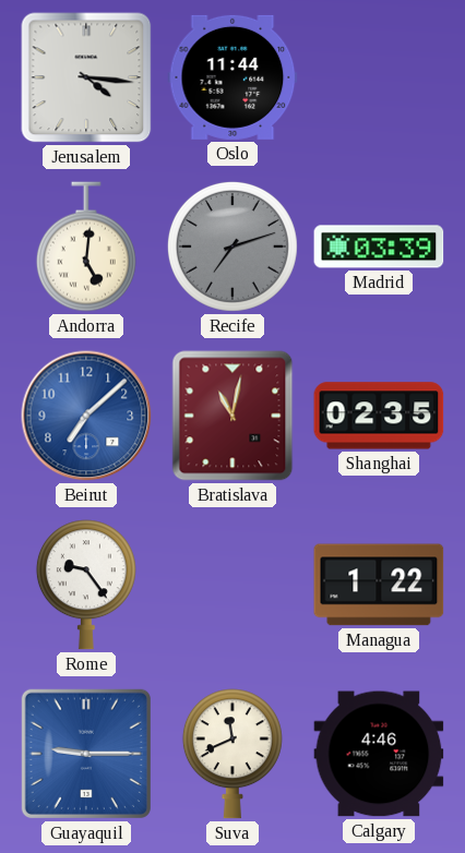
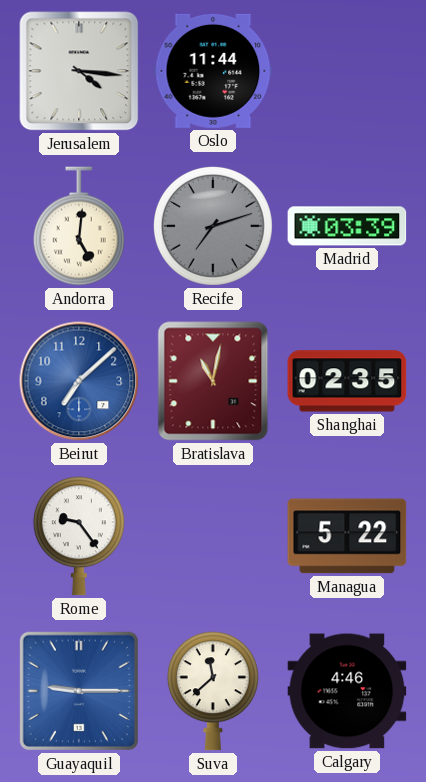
Managua: 1:22 -> 5:22 (347, 536)
Suva: 11:41 -> 11:38 (213, 691)
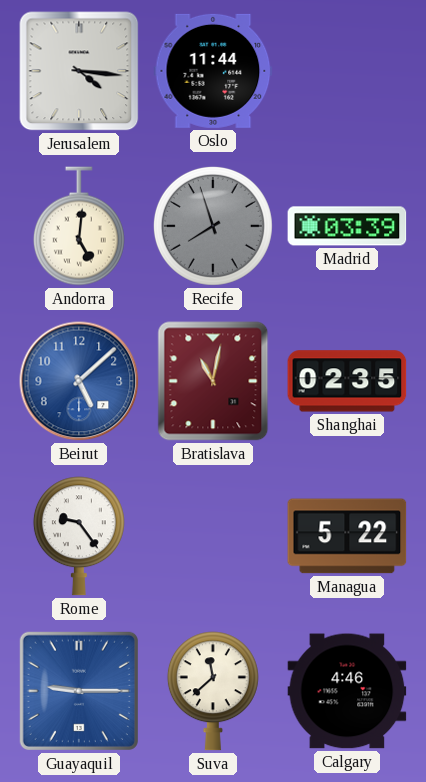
Recife: 7:12 -> 7:57 (213, 226)
Beirut: 7:08 -> 5:08 (79, 381)
